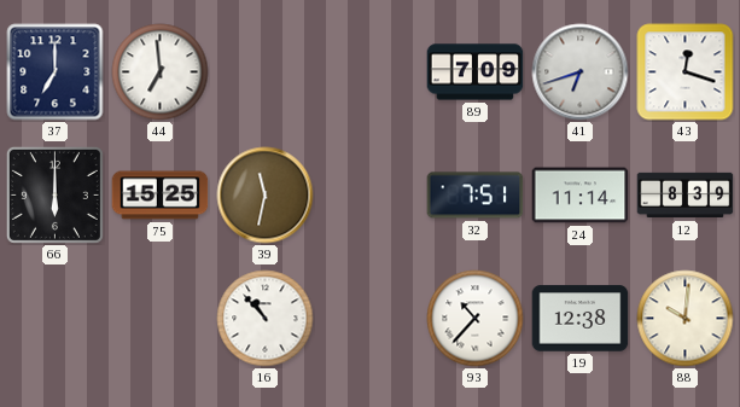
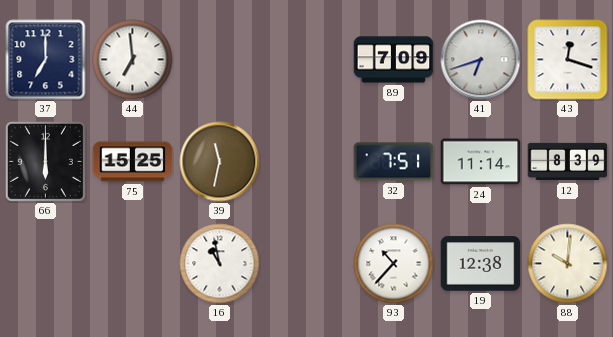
16: 10:53 -> 10:58 (220, 264)
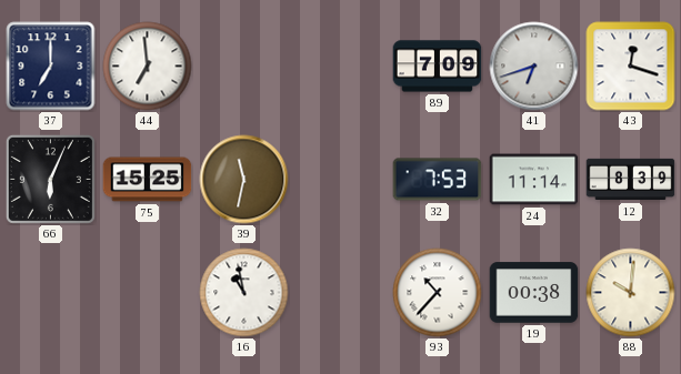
66: 6:00 -> 6:04 (50, 179)
32: 7:51 -> 7:53 (438, 180)
19: 12:38 -> 00:38 (534, 293)
